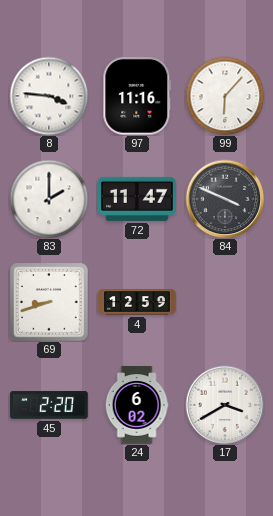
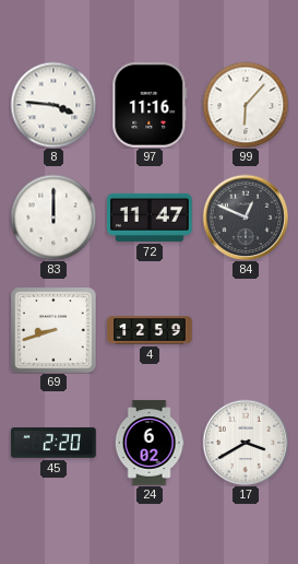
83: 2:00 -> 12:00 (53, 218)
84: 3:49 -> 12:49 (246, 218)
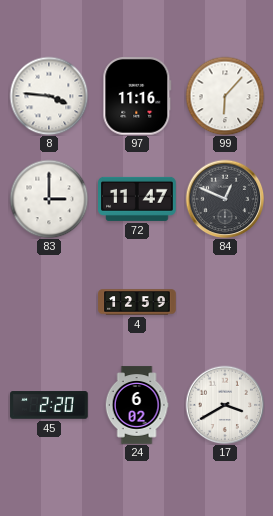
83: 12:00 -> 3:00 (49, 199)
69: 8:42 -> none (53, 330)
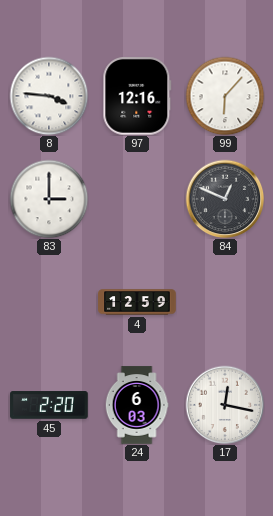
97: 11:16 -> 12:16 (137, 97)
72: 11:47 -> none (137, 199)
24: 6:02 -> 6:03 (137, 405)
17: 3:40 -> 12:17 (225, 405)
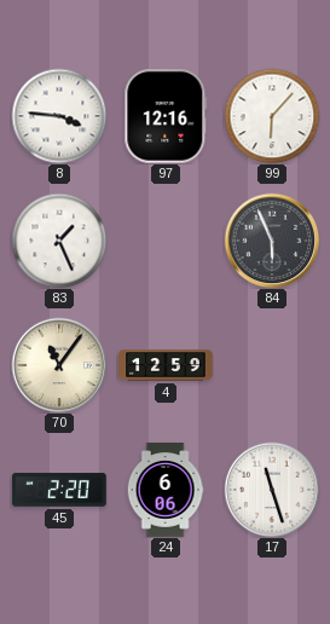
83: 3:00 -> 1:26 (59, 241)
84: 12:49 -> 5:56 (272, 241)
70: none -> 11:06 (59, 365)
24: 6:03 -> 6:06 (166, 490)
17: 12:17 -> 11:27 (272, 490)
